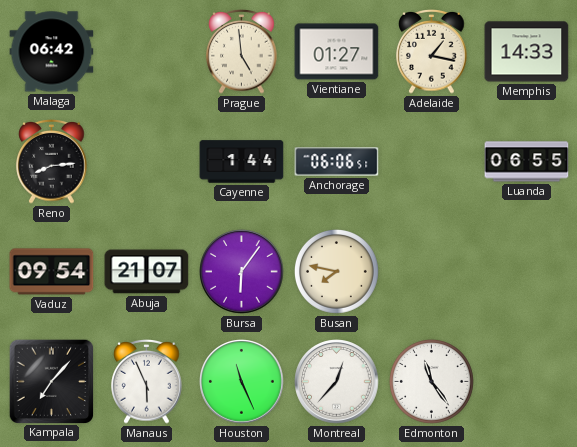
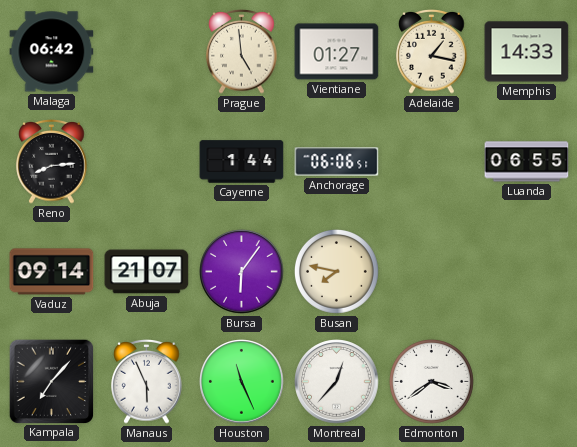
Vaduz: 09:54 -> 09:14 (52, 272)
Edmonton: 11:24 -> 3:39 (431, 381)
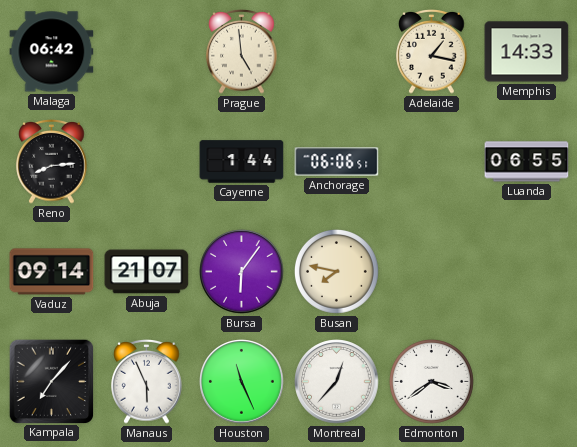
Vientiane: 01:27 -> none (337, 52)
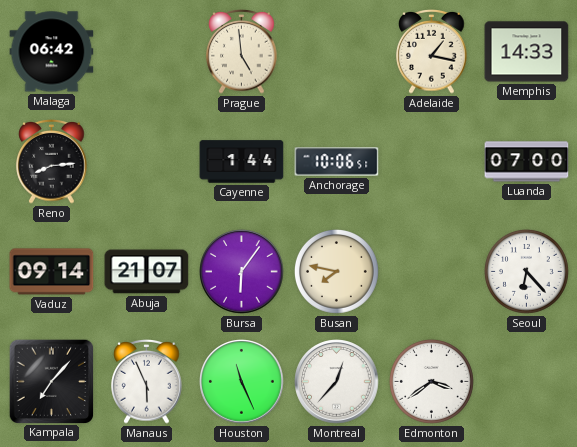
Anchorage: 06:06 -> 10:06 (337, 162)
Luanda: 06:55 -> 07:00 (527, 162)
Seoul: none -> 6:23 (526, 271)
